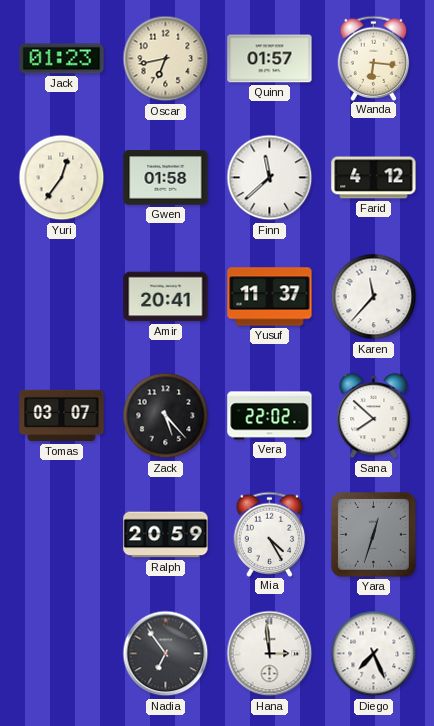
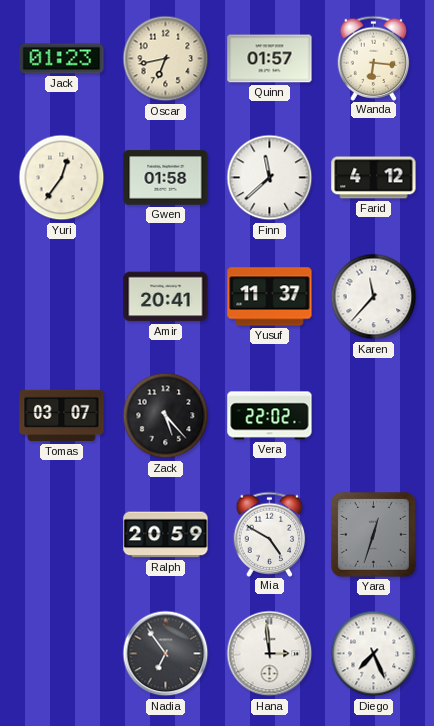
Sana: 7:52 -> none (374, 416)
Mia: 4:25 -> 4:50 (270, 534)
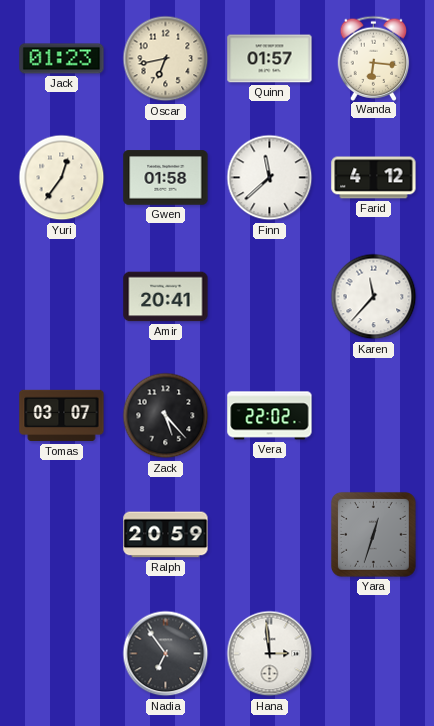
Yusuf: 11:37 -> none (270, 297)
Mia: 4:50 -> none (270, 534)
Diego: 7:26 -> none (374, 654)
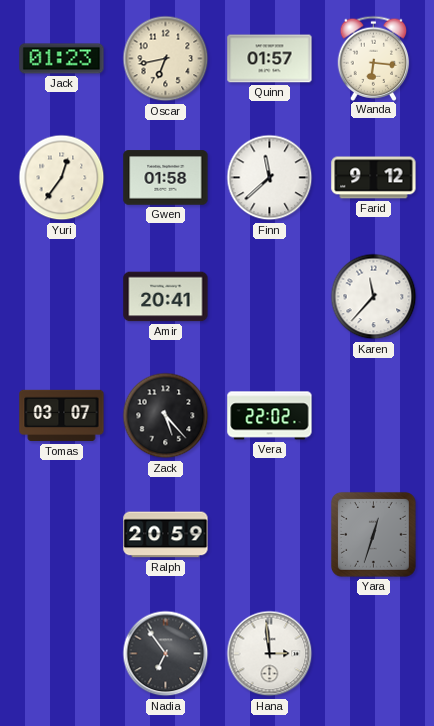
Farid: 4:12 -> 9:12 (374, 178)
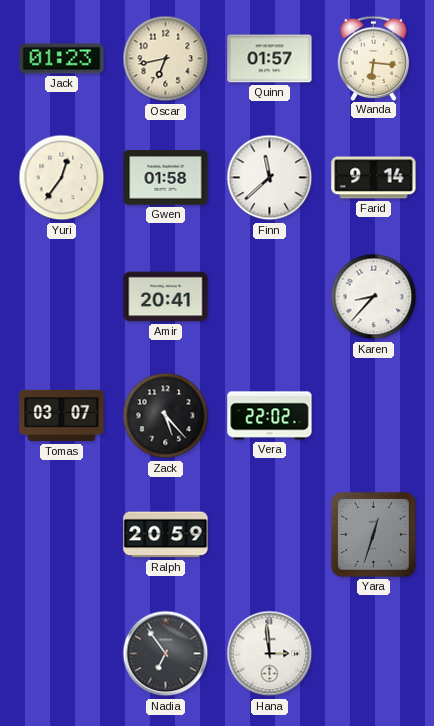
Farid: 9:12 -> 9:14 (374, 178)
Karen: 11:37 -> 8:37 (374, 297)
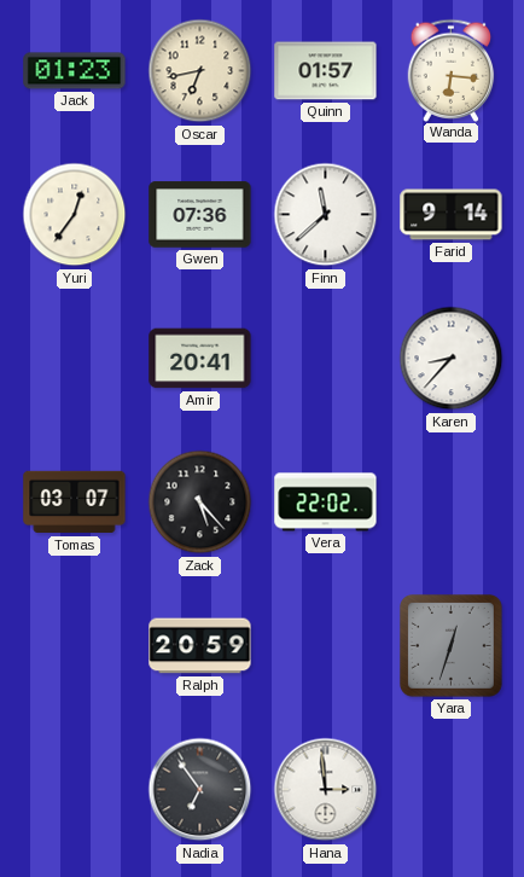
Gwen: 01:58 -> 07:36 (200, 215)
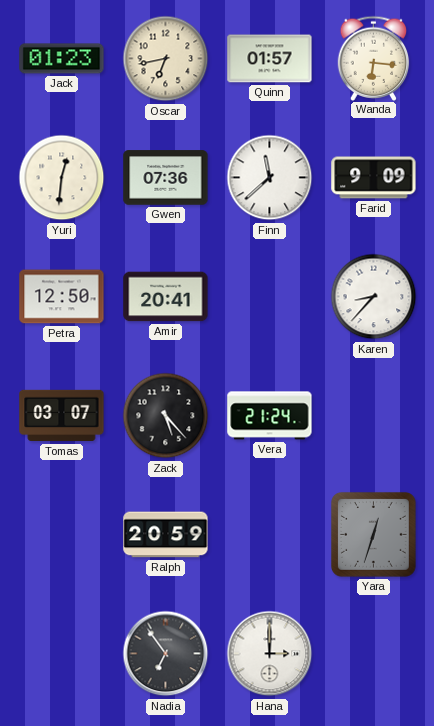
Yuri: 12:36 -> 12:31 (62, 178)
Farid: 9:14 -> 9:09 (374, 178)
Petra: none -> 12:50 (62, 297)
Vera: 22:02 -> 21:24 (270, 416)
Hana: 2:59 -> 3:00 (270, 654)
